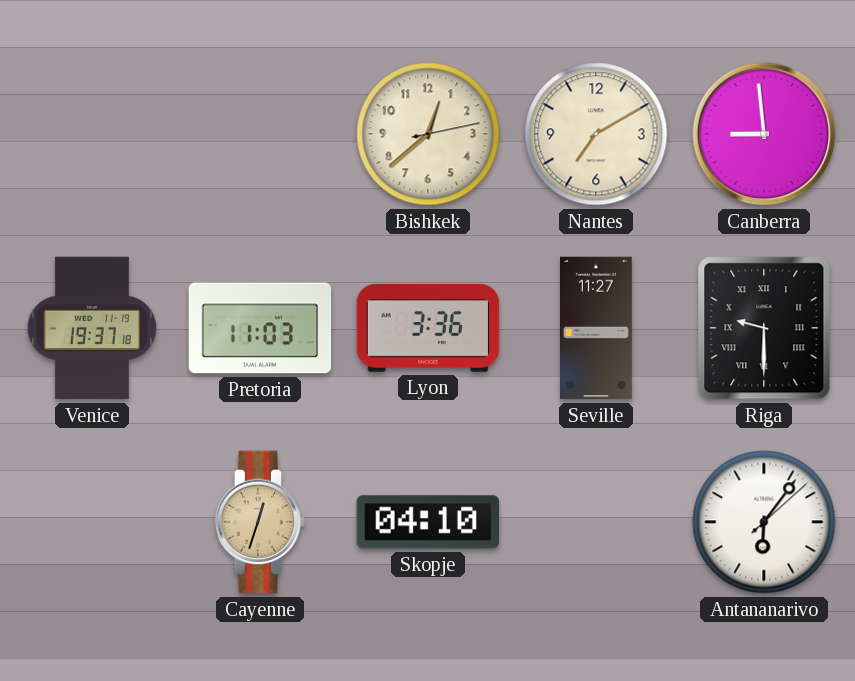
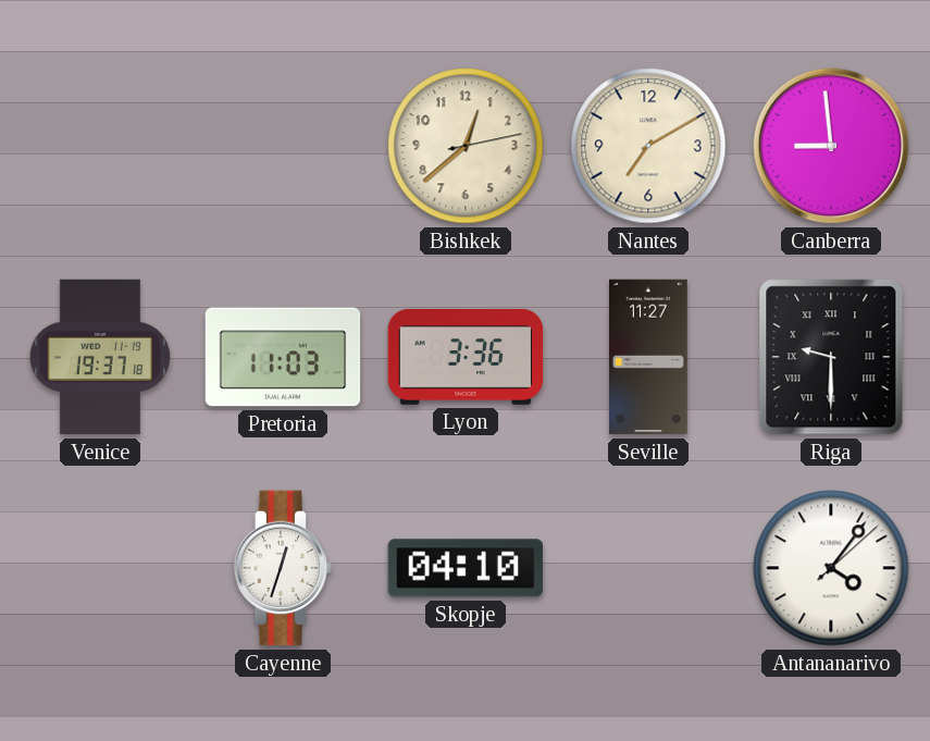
Cayenne dial: champagne -> white (283, 568)
Antananarivo: 6:06 -> 4:06 (831, 568)
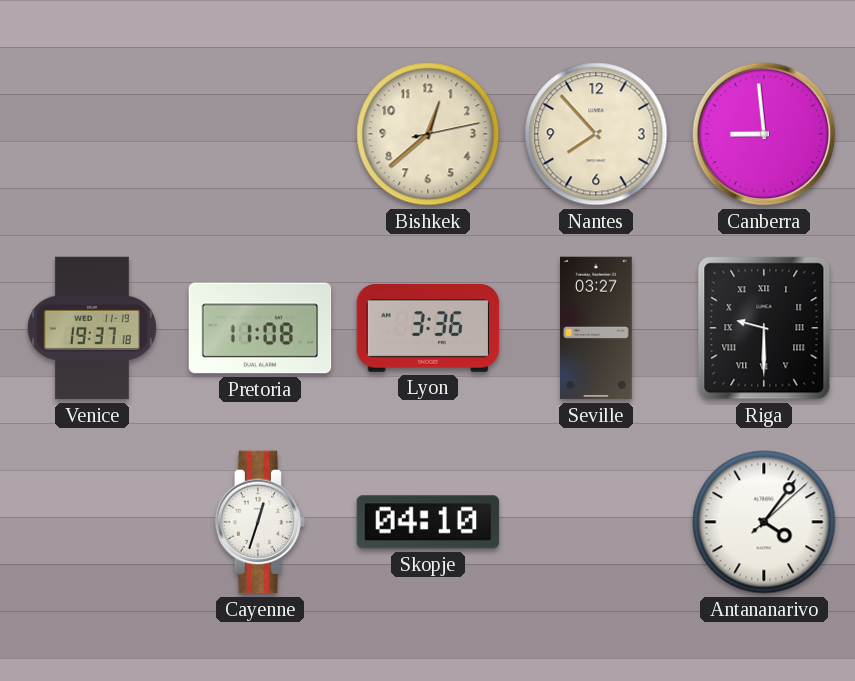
Nantes: 7:10 -> 7:53 (596, 134)
Pretoria: 11:03 -> 11:08 (260, 328)
Seville: 11:27 -> 03:27 (597, 328)
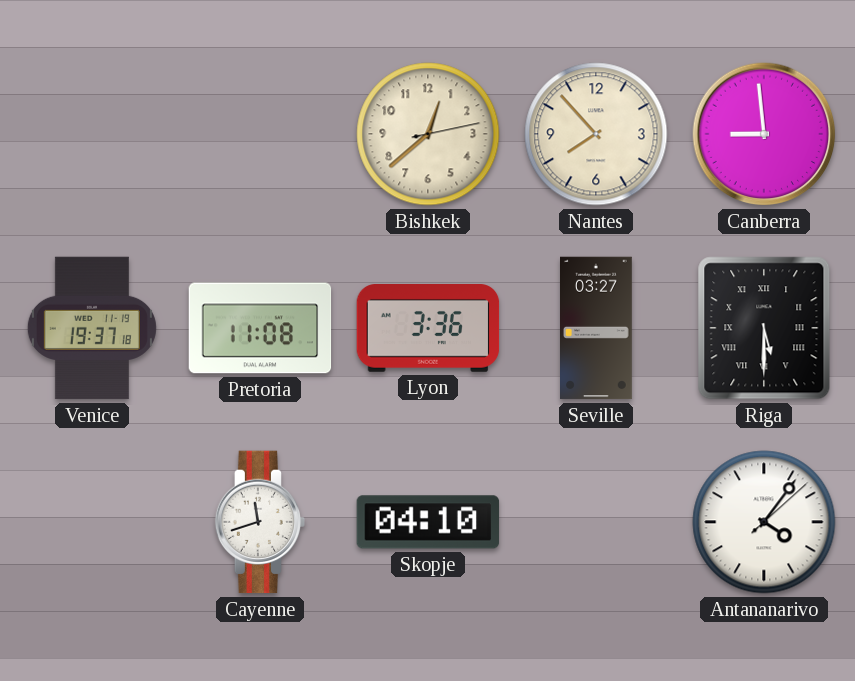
Riga: 9:30 -> 5:30 (764, 328)
Cayenne: 12:33 -> 11:42 (260, 522)
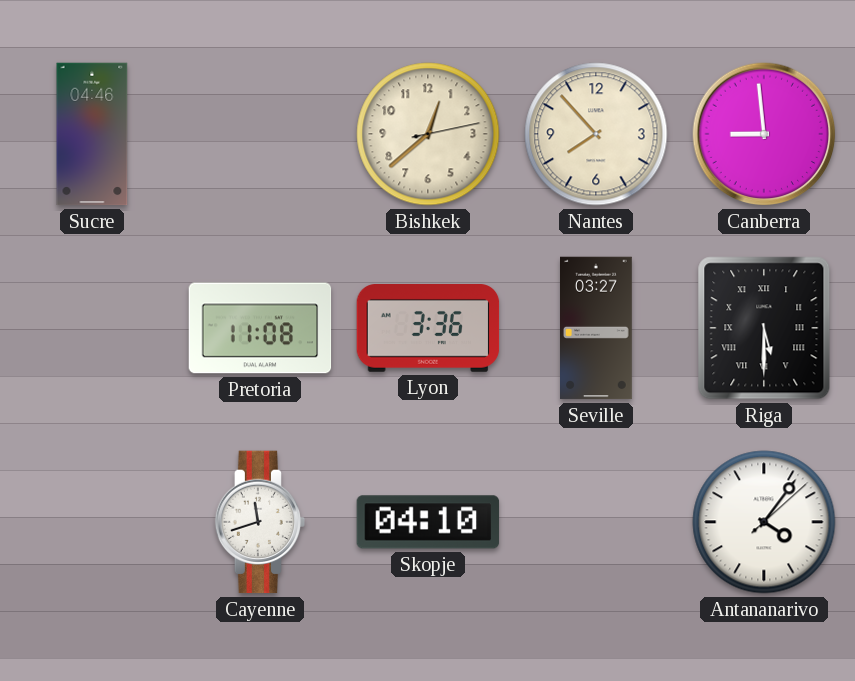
Sucre: none -> 04:46 (92, 134)
Venice: 19:37 -> none (92, 328)
